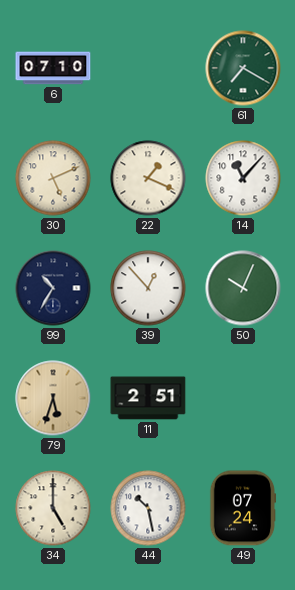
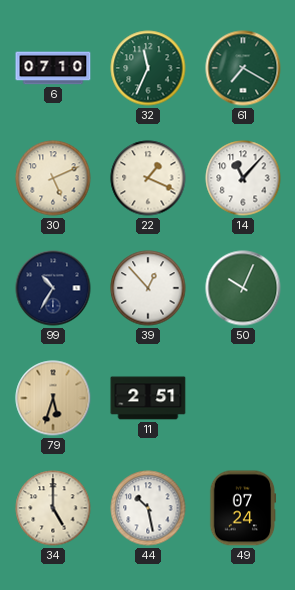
32: none -> 11:34 (148, 68)
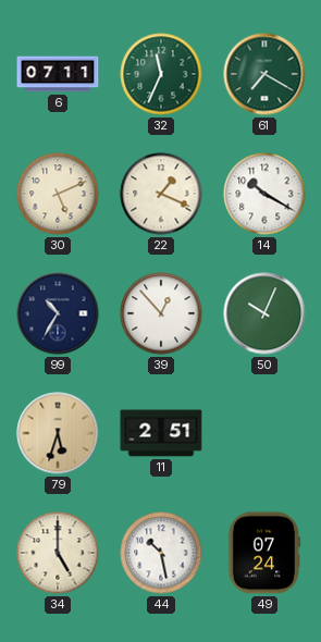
6: 07:10 -> 07:11 (58, 74)
14: 11:07 -> 10:20 (264, 194)
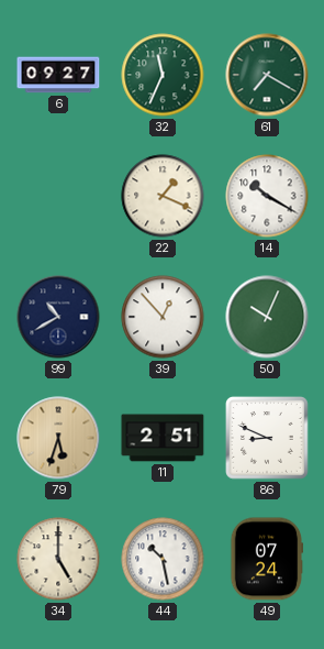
6: 07:11 -> 09:27 (58, 75)
30: 5:11 -> none (58, 194)
99: 10:35 -> 10:40 (58, 317)
86: none -> 8:49 (267, 438)
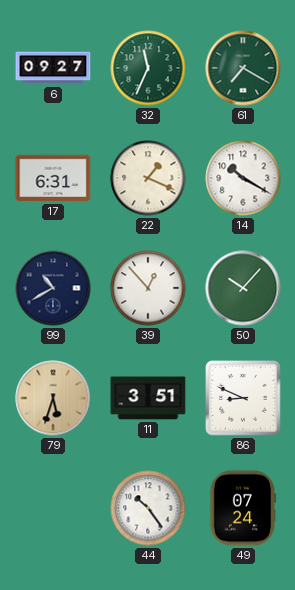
17: none -> 6:31 (53, 178)
50: 10:04 -> 10:07 (243, 288)
11: 2:51 -> 3:51 (148, 398)
34: 5:00 -> none (58, 559)
44: 10:28 -> 10:24 (148, 508)
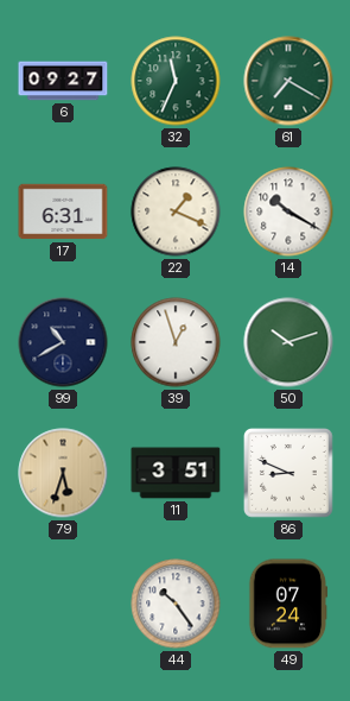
39: 12:53 -> 12:57 (176, 342)
50: 10:07 -> 10:12 (288, 342)
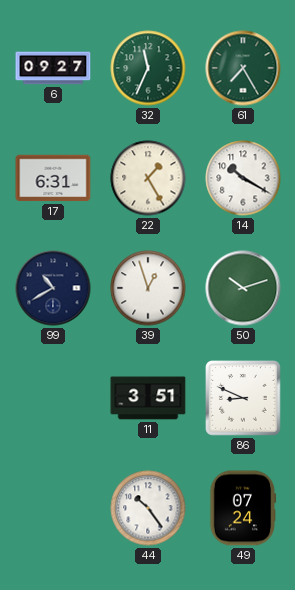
61: 7:20 -> 7:25 (243, 68)
22: 1:19 -> 1:25 (148, 178)
79: 5:33 -> none (63, 473)
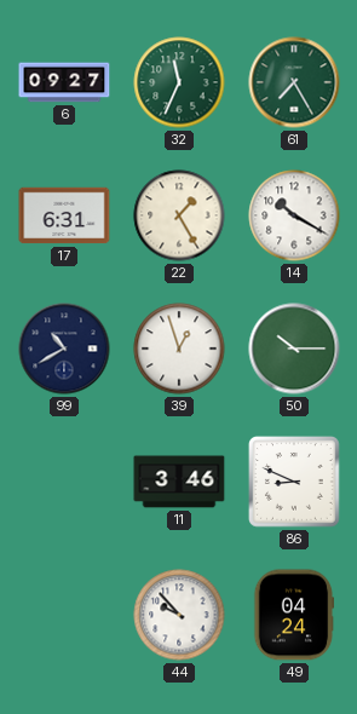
50: 10:12 -> 10:15 (294, 349)
11: 3:51 -> 3:46 (179, 482)
44: 10:24 -> 9:53 (179, 615)
49: 07:24 -> 04:24 (294, 615)
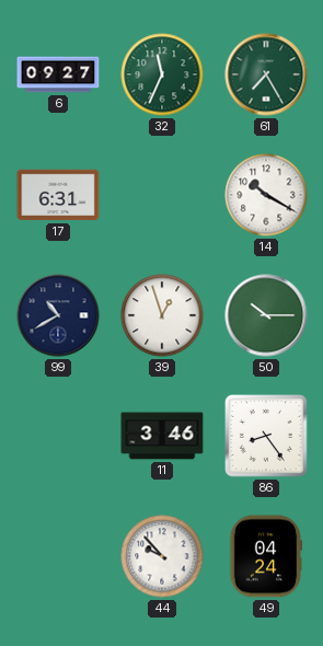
22: 1:25 -> none (179, 215)
86: 8:49 -> 8:24 (266, 436)
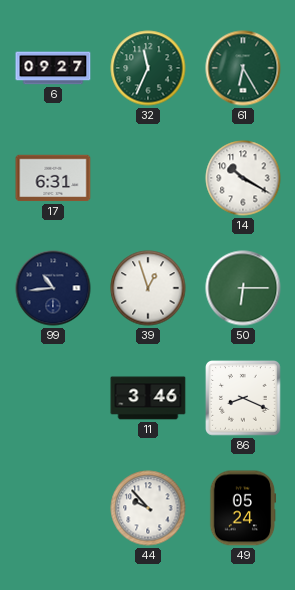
61: 7:25 -> 6:25 (243, 68)
99: 10:40 -> 10:44 (53, 288)
50: 10:15 -> 6:15 (243, 288)
86: 8:24 -> 8:19 (243, 398)
49: 04:24 -> 05:24 (243, 508)
